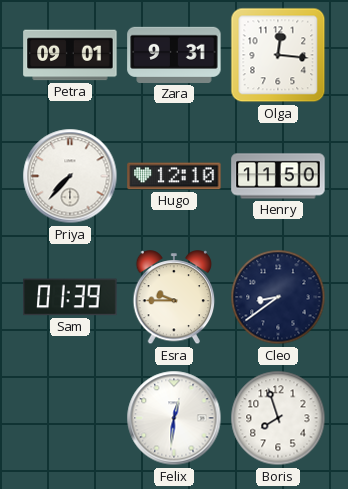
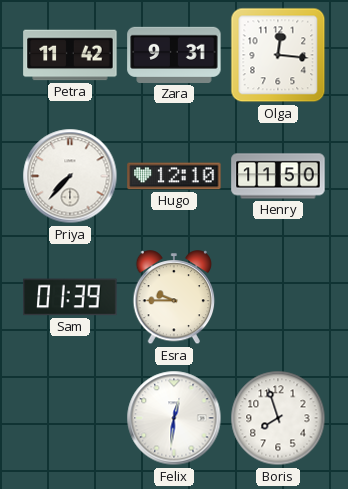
Petra: 09:01 -> 11:42 (70, 55)
Cleo: 8:39 -> none (278, 297)
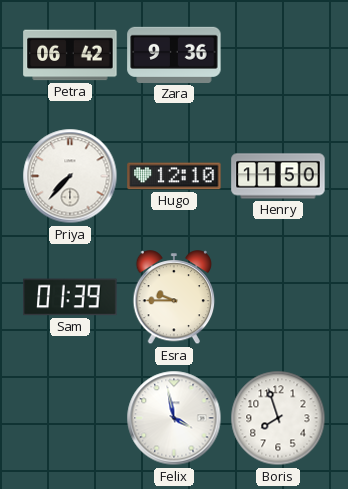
Petra: 11:42 -> 06:42 (70, 55)
Zara: 9:31 -> 9:36 (174, 55)
Olga: 12:16 -> none (278, 55)
Felix: 12:31 -> 3:58 (174, 418)
